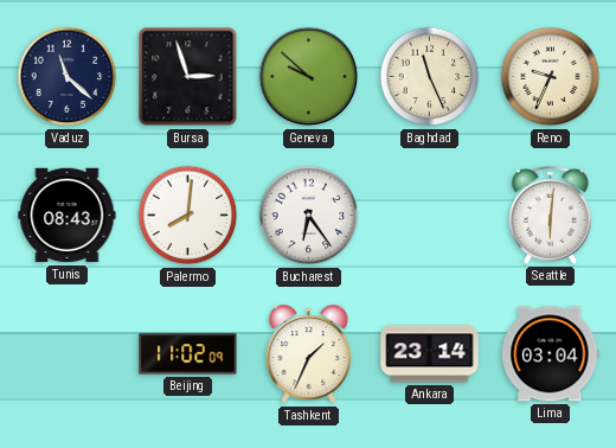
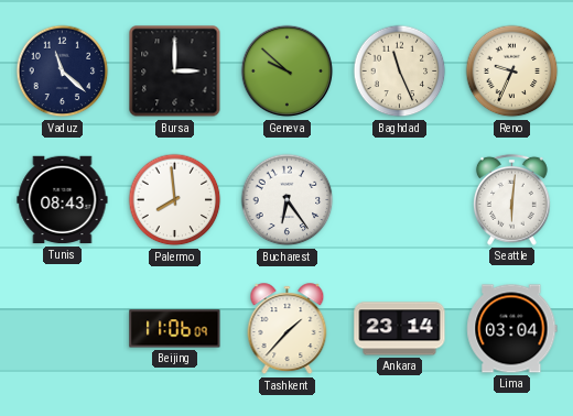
Bursa: 2:57 -> 3:00 (175, 72)
Palermo: 8:01 -> 7:59 (175, 200)
Beijing: 11:02 -> 11:06 (175, 329)
Tashkent: 1:34 -> 1:37 (288, 329)
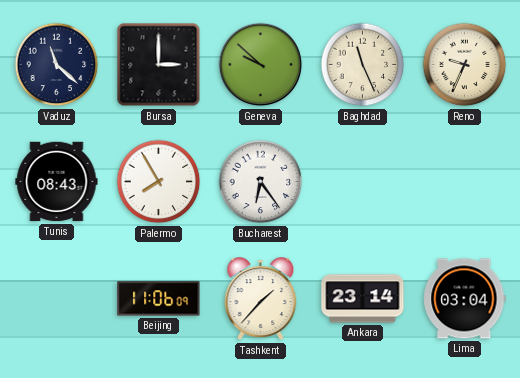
Palermo: 7:59 -> 7:55 (159, 182)
Seattle: 6:01 -> none (511, 199)
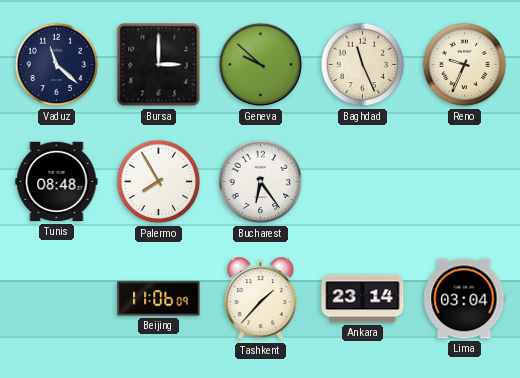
Tunis: 08:43 -> 08:48 (57, 182)
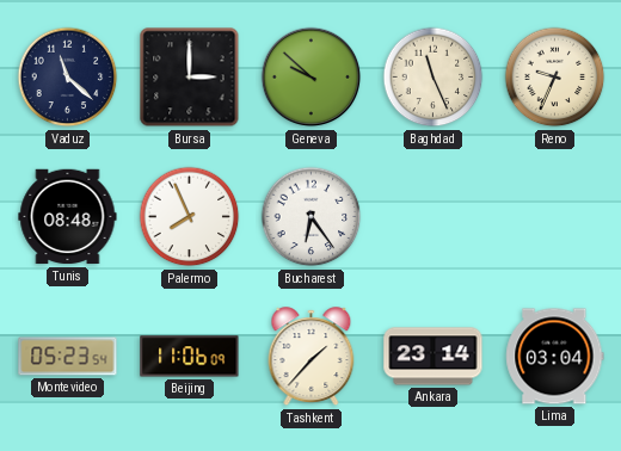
Palermo: 7:55 -> 7:56 (190, 217)
Montevideo: none -> 05:23 (68, 357)
